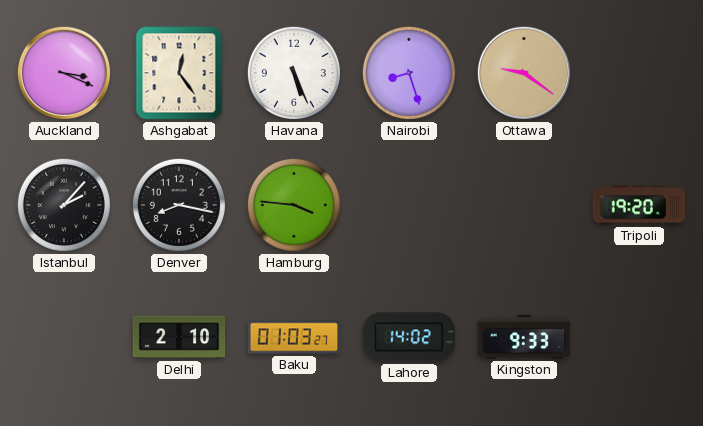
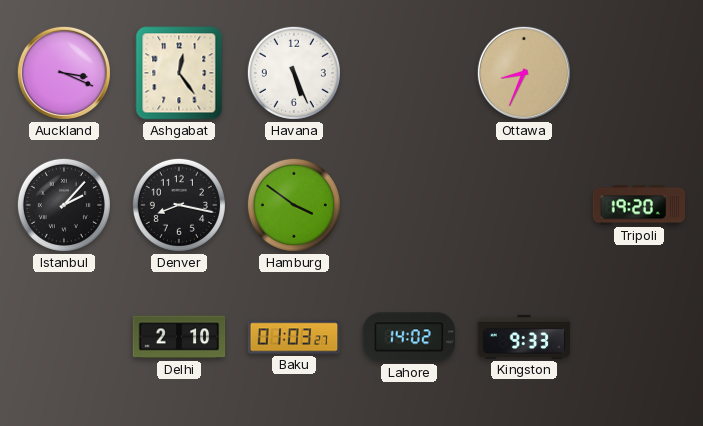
Nairobi: 8:27 -> none (409, 73)
Ottawa: 9:21 -> 8:34 (524, 73)
Hamburg: 3:46 -> 3:51 (294, 205)
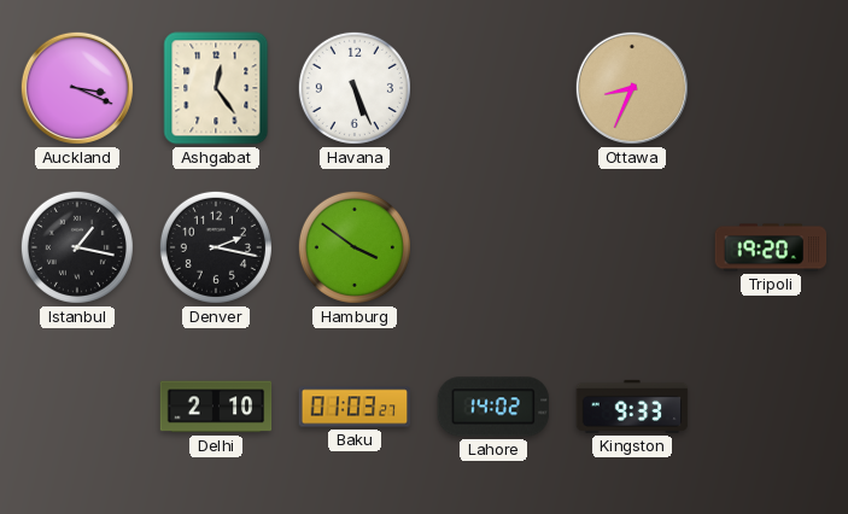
Istanbul: 2:07 -> 1:17 (77, 247)
Denver: 8:17 -> 2:17 (216, 247)
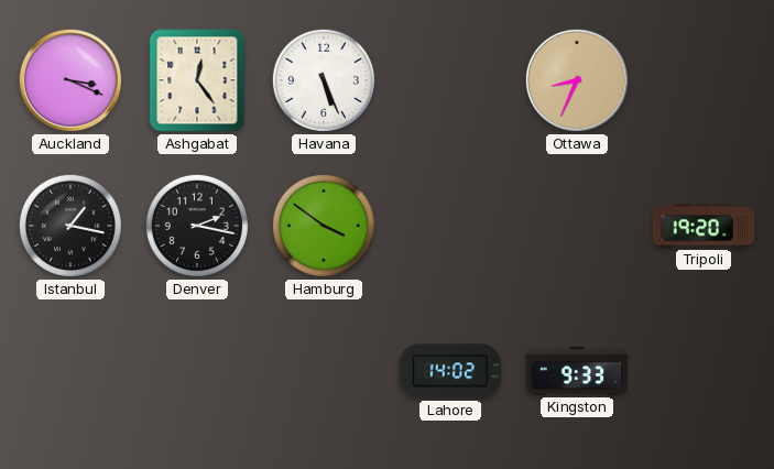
Delhi: 2:10 -> none (216, 407)
Baku: 01:03 -> none (355, 407)
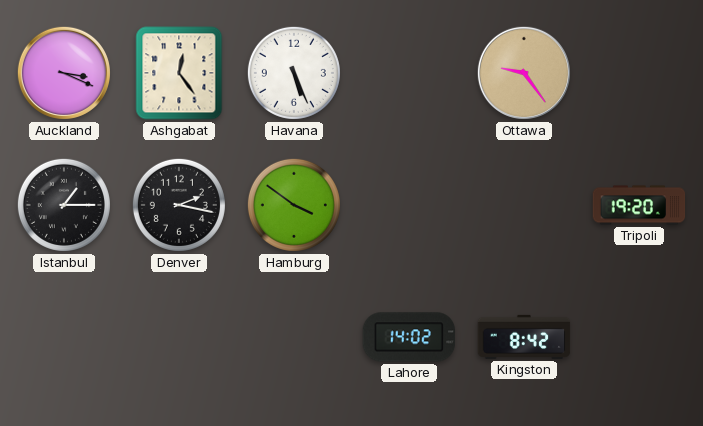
Ottawa: 8:34 -> 9:24 (524, 73)
Istanbul: 1:17 -> 1:15 (64, 205)
Kingston: 9:33 -> 8:42 (524, 337)
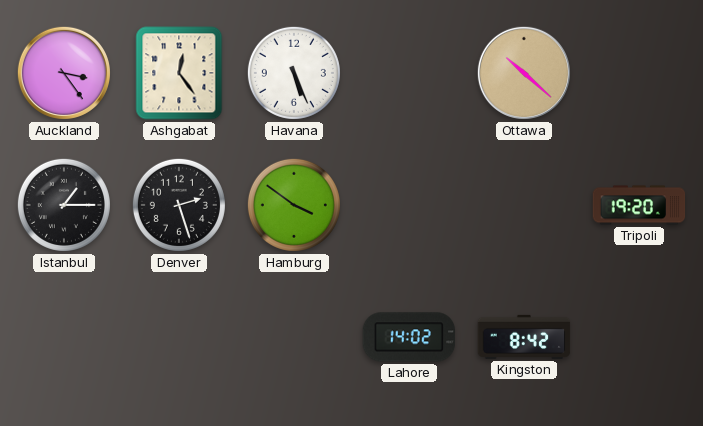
Auckland: 3:19 -> 3:24 (64, 73)
Ottawa: 9:24 -> 10:22 (524, 73)
Denver: 2:17 -> 2:27 (179, 205)
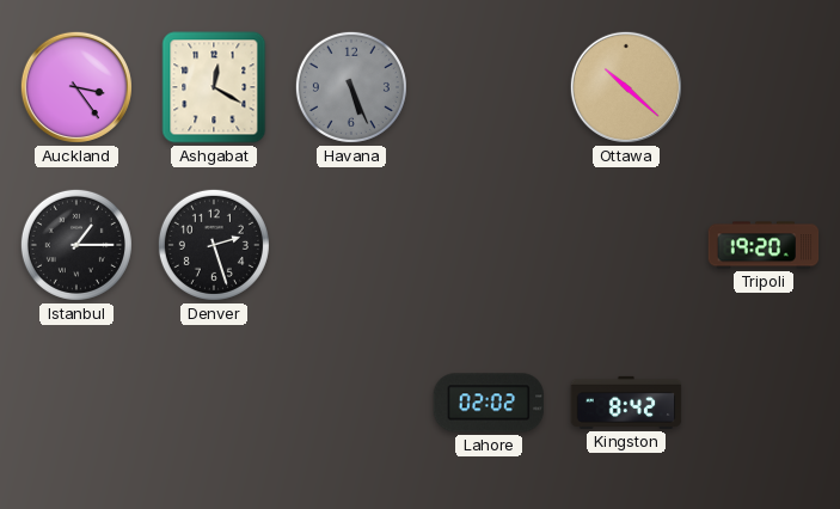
Ashgabat: 12:24 -> 12:20 (214, 87)
Havana dial: white -> grey (351, 87)
Hamburg: 3:51 -> none (294, 205)
Lahore: 14:02 -> 02:02 (489, 403)
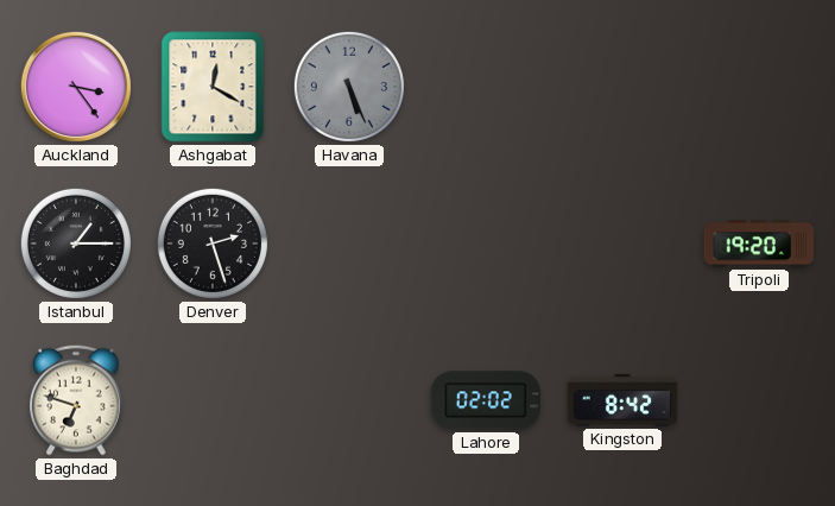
Ottawa: 10:22 -> none (626, 87)
Baghdad: none -> 6:48 (76, 400)
